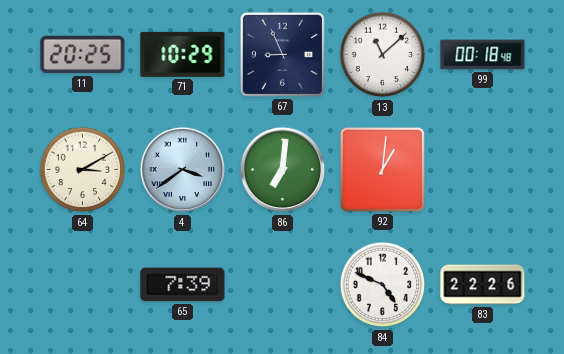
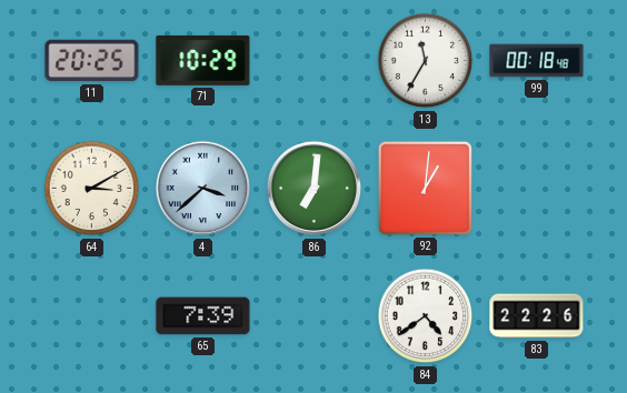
67: 8:56 -> none (282, 54)
13: 11:08 -> 11:35 (426, 61)
4: 3:39 -> 3:38 (203, 189)
84: 4:49 -> 4:39 (426, 316)
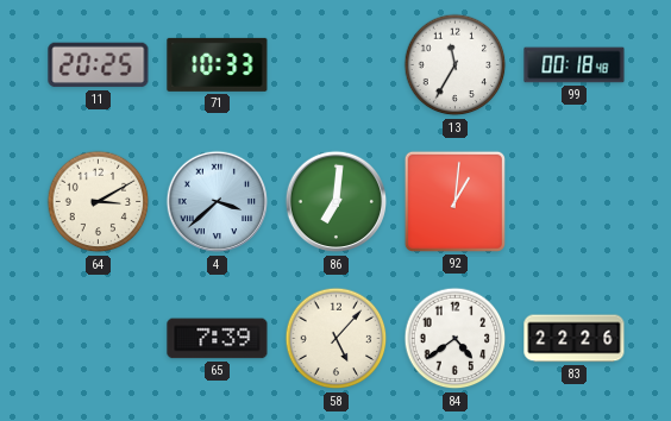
71: 10:29 -> 10:33 (218, 64)
58: none -> 5:07 (337, 339)
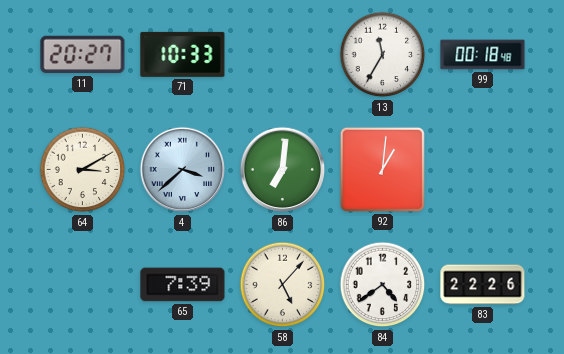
11: 20:25 -> 20:27 (83, 55)
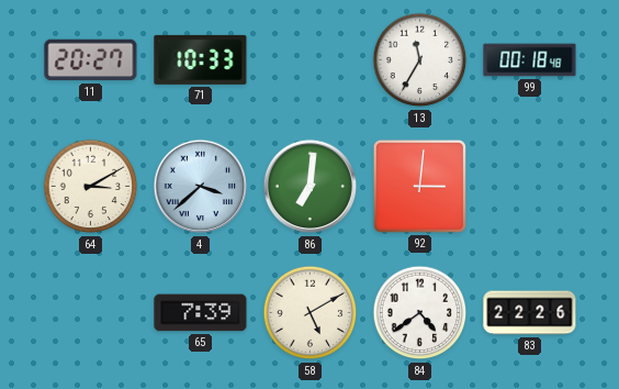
92: 1:01 -> 3:01 (419, 186)
58: 5:07 -> 5:10 (311, 313)
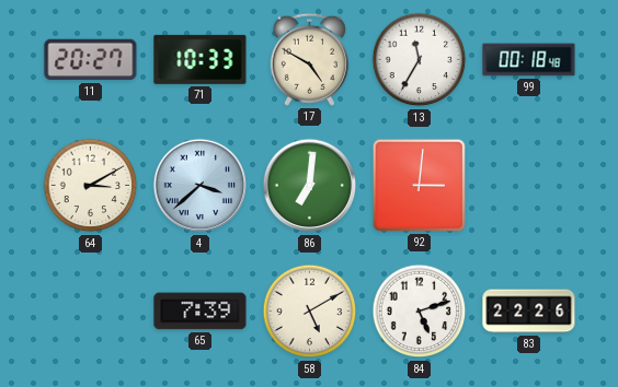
17: none -> 4:50 (309, 59)
84: 4:39 -> 5:12 (420, 312)
